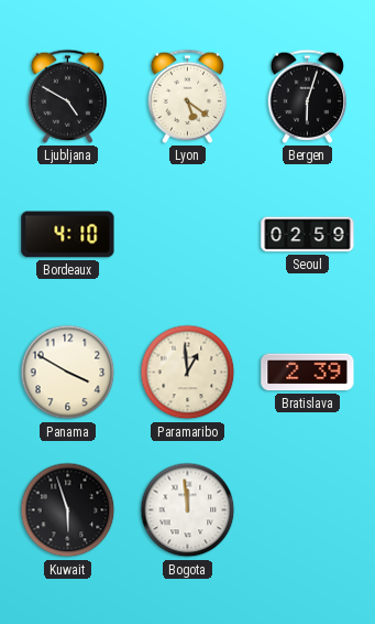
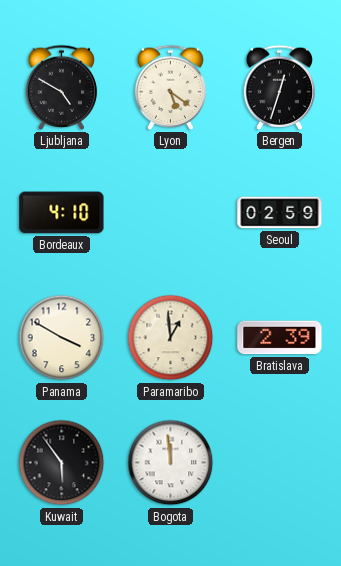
Bergen: 6:03 -> 12:33 (280, 87)
Kuwait: 5:57 -> 5:54 (62, 463)
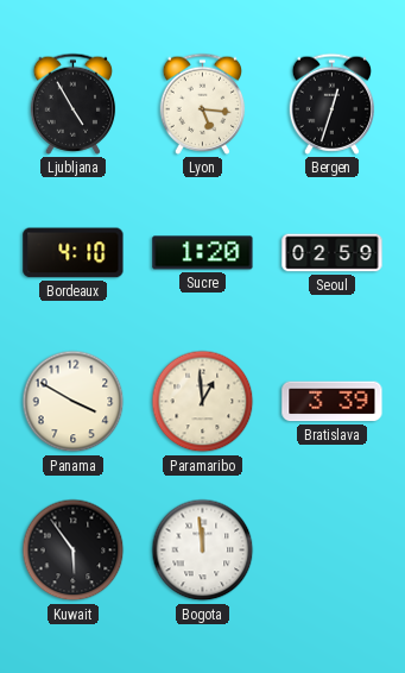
Ljubljana: 4:50 -> 4:55 (74, 103)
Lyon: 5:21 -> 5:16 (203, 103)
Sucre: none -> 1:20 (203, 253)
Bratislava: 2:39 -> 3:39 (333, 402)
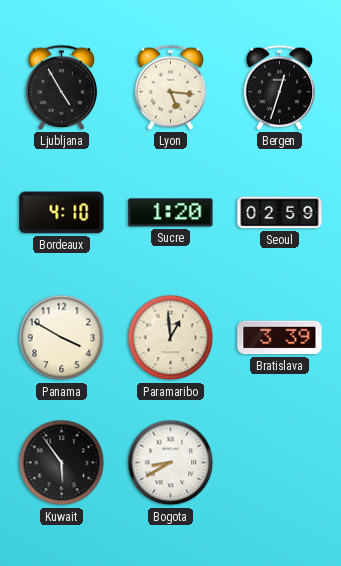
Bogota: 11:59 -> 8:40 (171, 463)
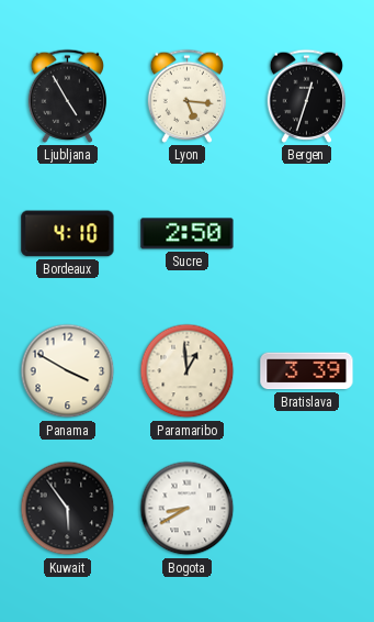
Sucre: 1:20 -> 2:50 (188, 234)
Seoul: 02:59 -> none (280, 213)
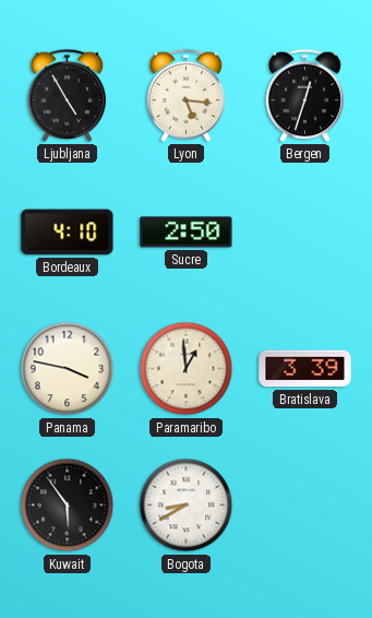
Panama: 3:50 -> 3:47 (68, 369)
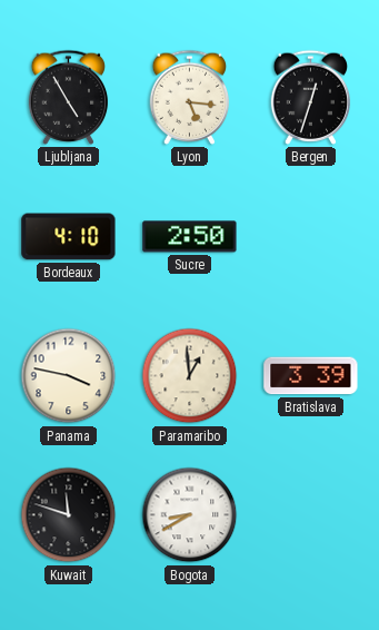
Kuwait: 5:54 -> 11:48 (69, 515)
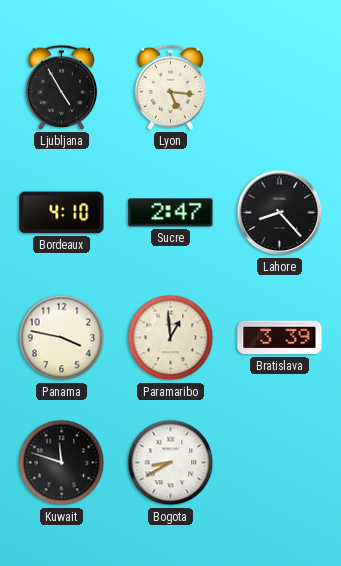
Bergen: 12:33 -> none (311, 97)
Sucre: 2:50 -> 2:47 (171, 213)
Lahore: none -> 8:23 (280, 213)
